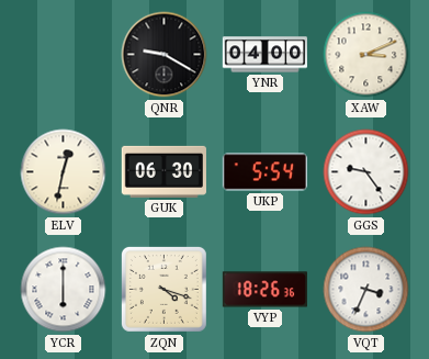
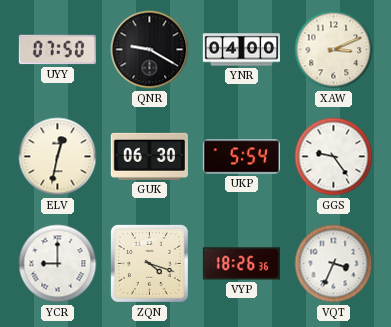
UYY: none -> 07:50 (57, 50)
YCR: 6:00 -> 9:00 (58, 264)
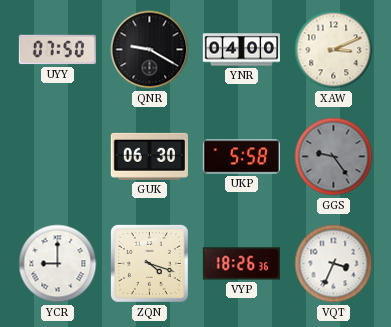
ELV: 12:32 -> none (58, 157)
UKP: 5:54 -> 5:58 (241, 157)
GGS dial: white -> grey (334, 157)
